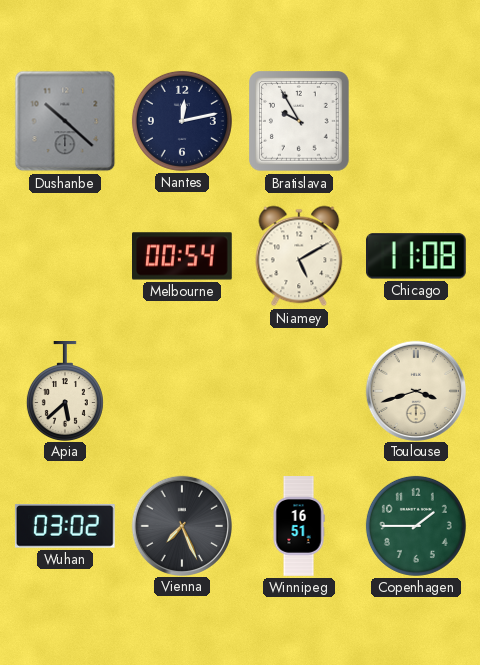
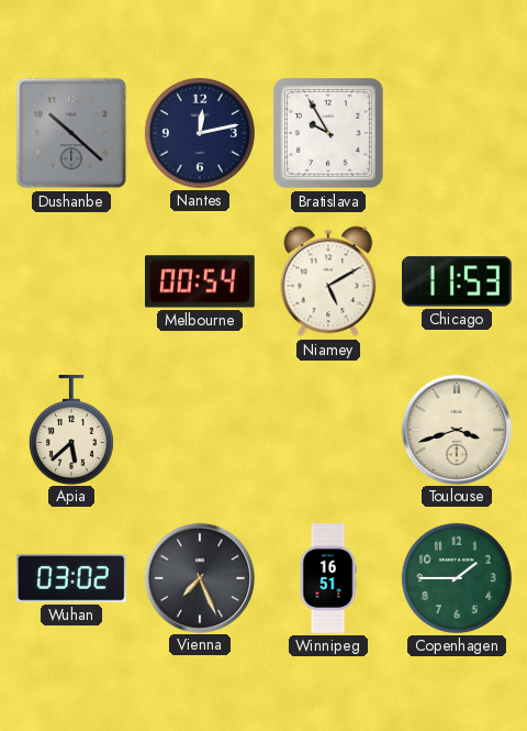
Chicago: 11:08 -> 11:53 (458, 281)
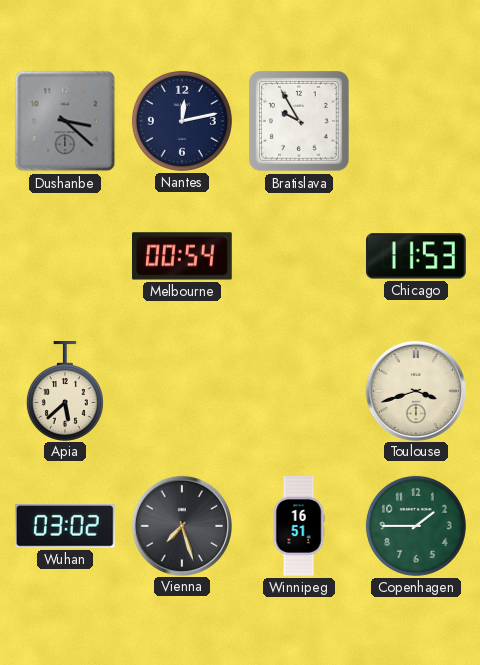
Dushanbe: 10:22 -> 3:22 (65, 121)
Niamey: 5:10 -> none (328, 281)
Vienna: 7:26 -> 7:27 (181, 525)
